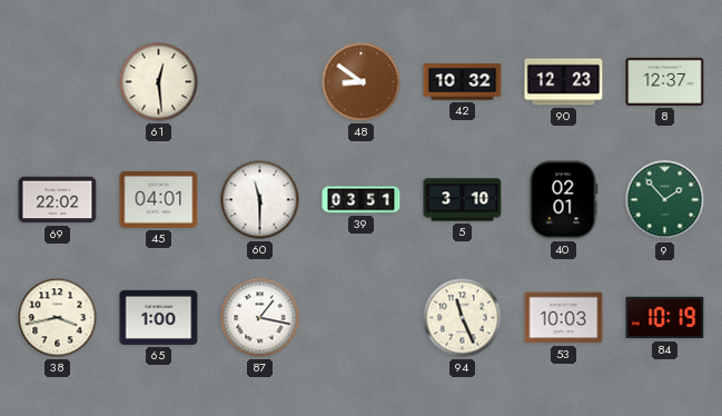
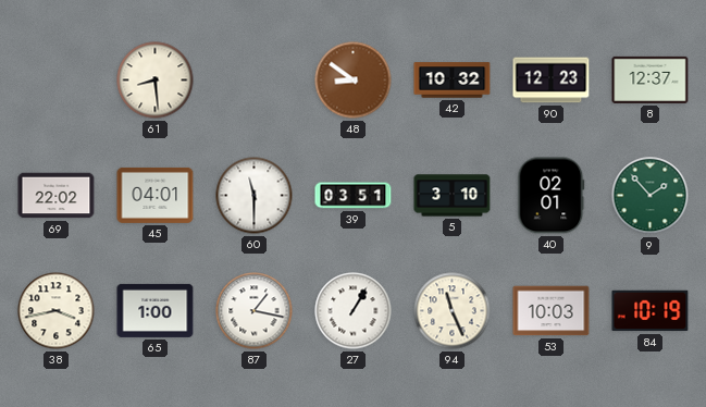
61: 12:29 -> 8:29 (156, 81)
27: none -> 1:05 (354, 311)
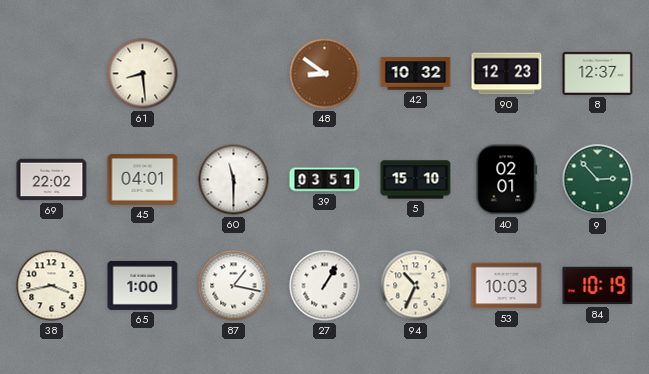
5: 3:10 -> 15:10 (416, 180)
9: 1:53 -> 2:53 (598, 180)
94: 11:26 -> 10:34 (416, 286)
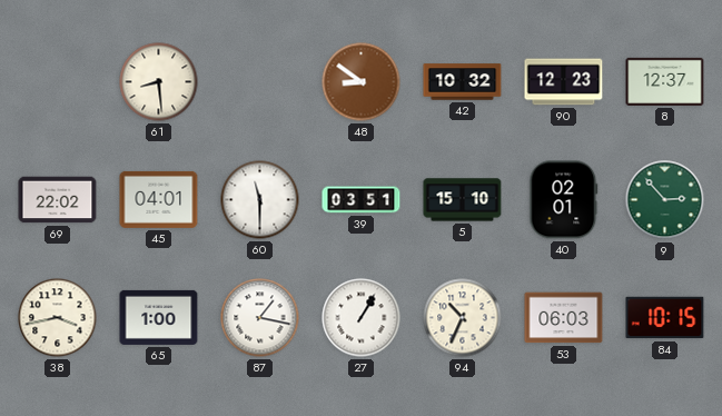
53: 10:03 -> 06:03 (564, 318)
84: 10:19 -> 10:15 (665, 318)
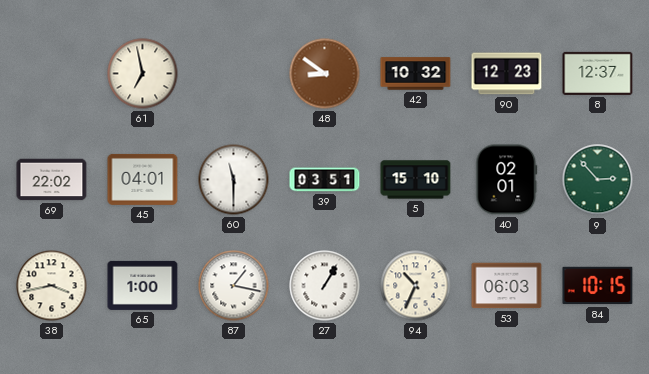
61: 8:29 -> 6:58 (143, 74)
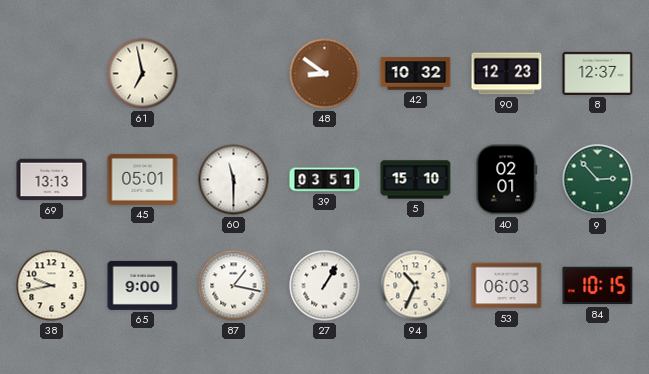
69: 22:02 -> 13:13 (52, 180)
45: 04:01 -> 05:01 (143, 179)
38: 3:43 -> 9:43 (52, 286)
65: 1:00 -> 9:00 (143, 285)
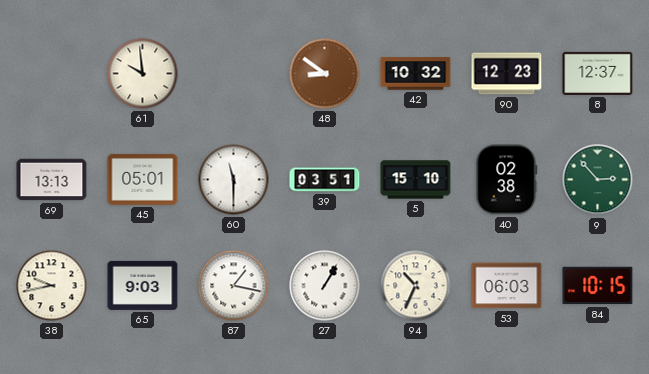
61: 6:58 -> 9:59 (143, 74)
40: 02:01 -> 02:38 (507, 180)
65: 9:00 -> 9:03 (143, 285)
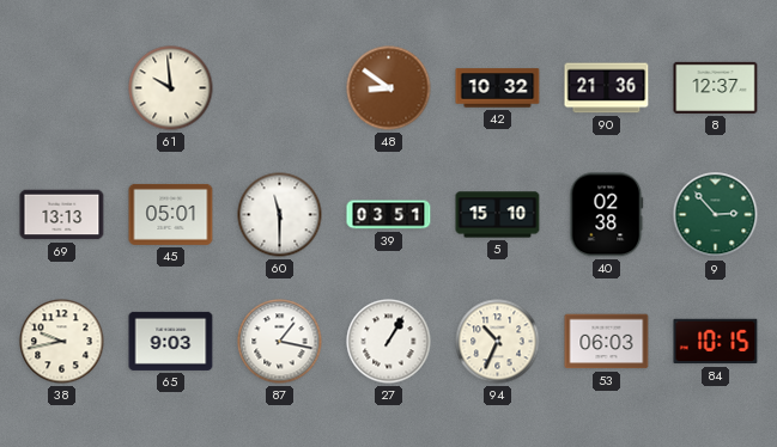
90: 12:23 -> 21:36 (607, 88)
